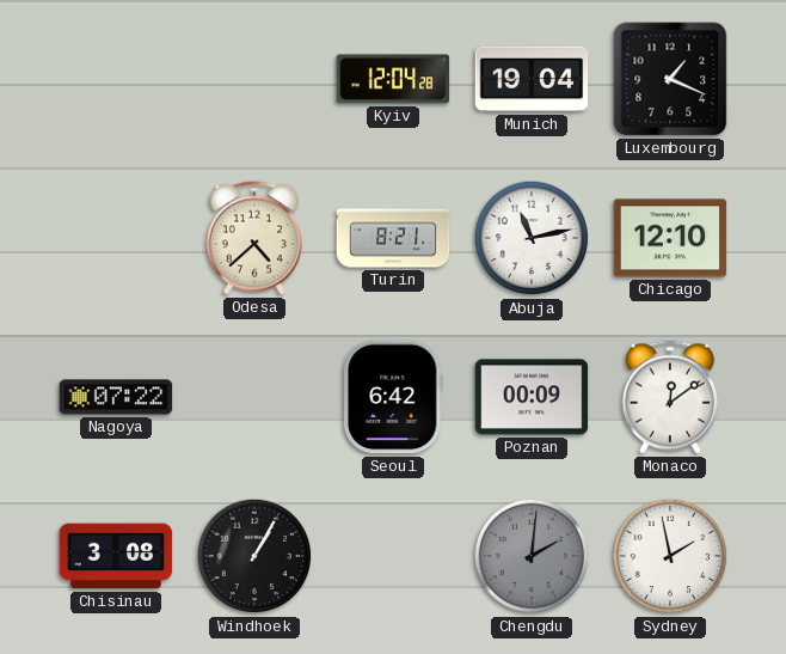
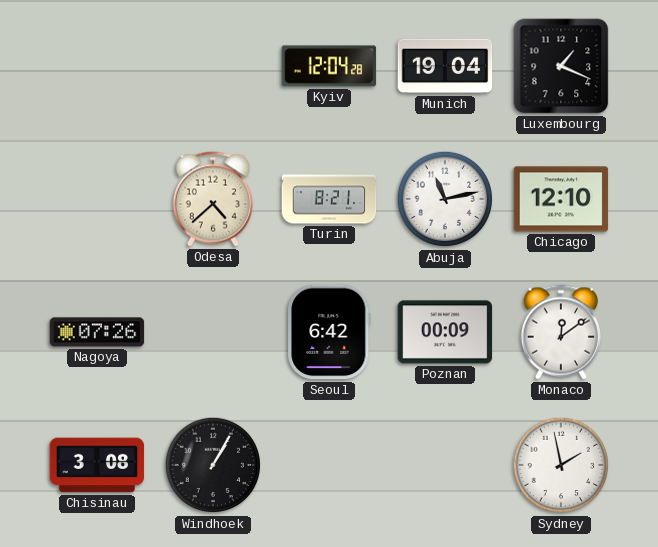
Nagoya: 07:22 -> 07:26 (97, 332)
Chengdu: 2:01 -> none (532, 556)
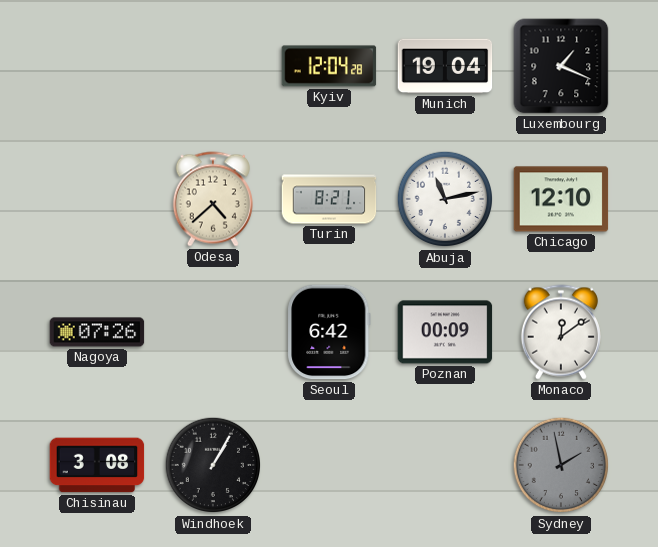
Sydney dial: white -> grey (561, 465)
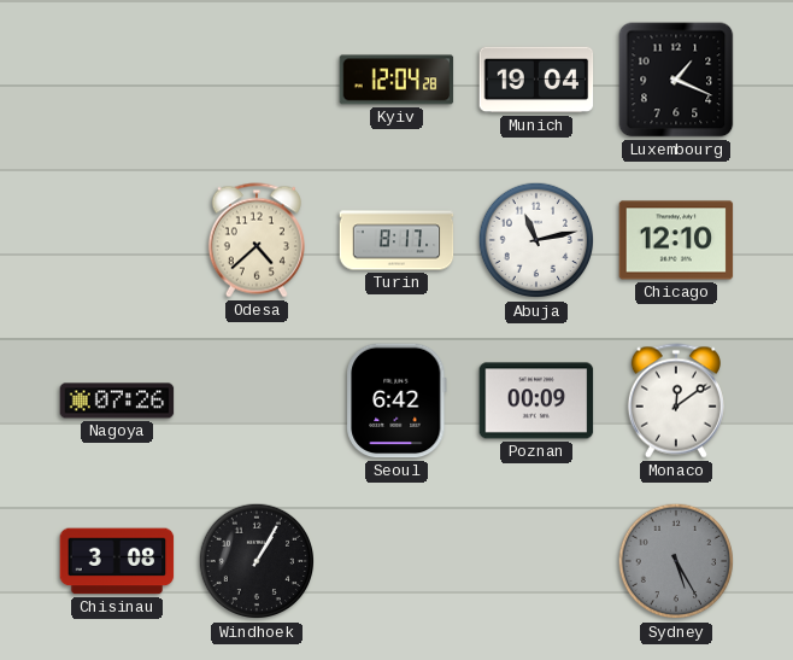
Turin: 8:21 -> 8:17 (397, 240)
Sydney: 1:58 -> 5:25 (676, 561)
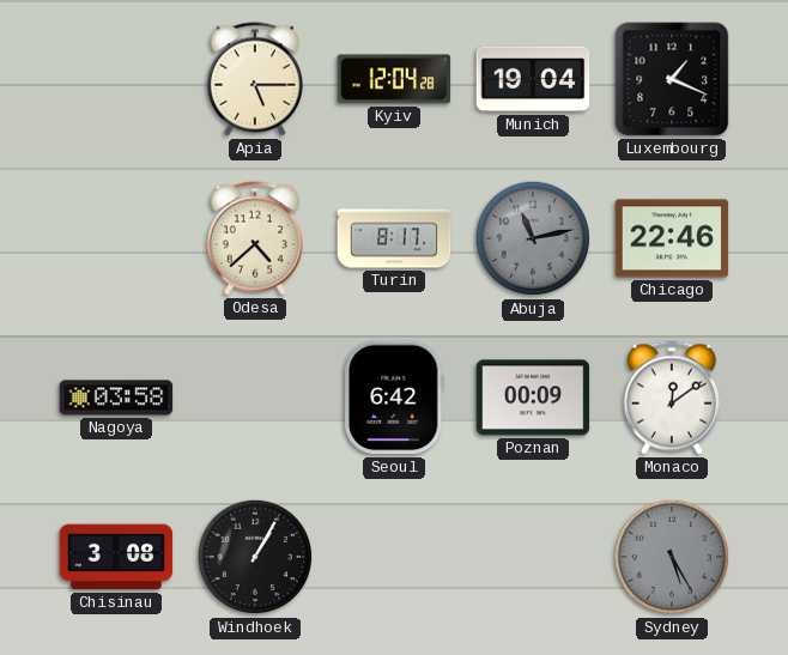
Apia: none -> 5:15 (255, 79)
Abuja dial: white -> grey (533, 238)
Chicago: 12:10 -> 22:46 (672, 238)
Nagoya: 07:26 -> 03:58 (116, 398)
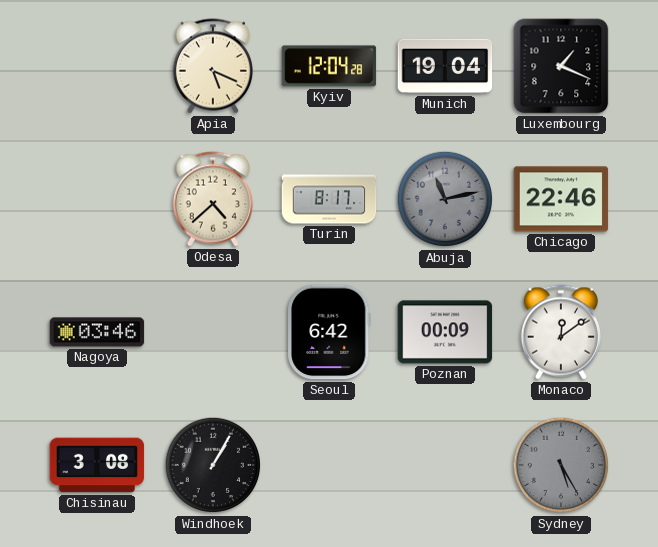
Apia: 5:15 -> 5:19 (213, 66)
Nagoya: 03:58 -> 03:46 (97, 332)
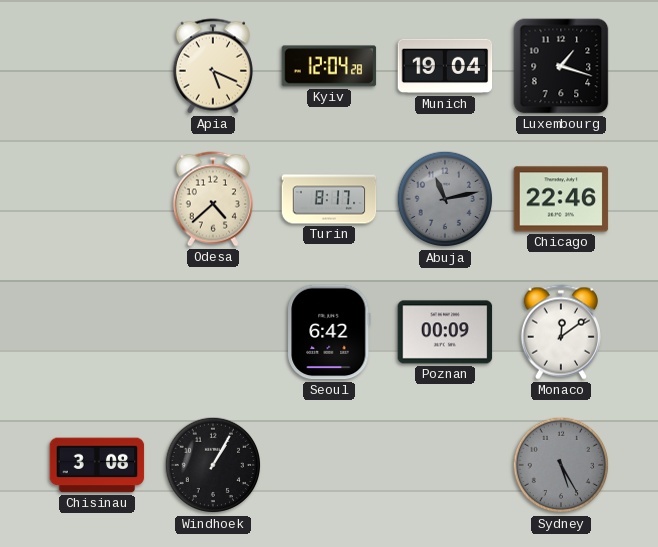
Luxembourg: 1:19 -> 1:18 (561, 66)
Nagoya: 03:46 -> none (97, 332)
